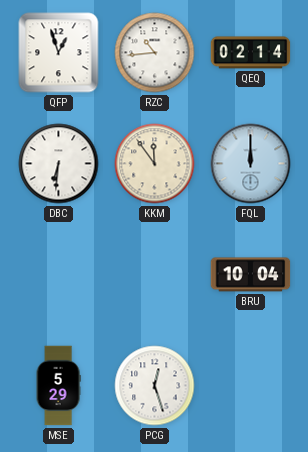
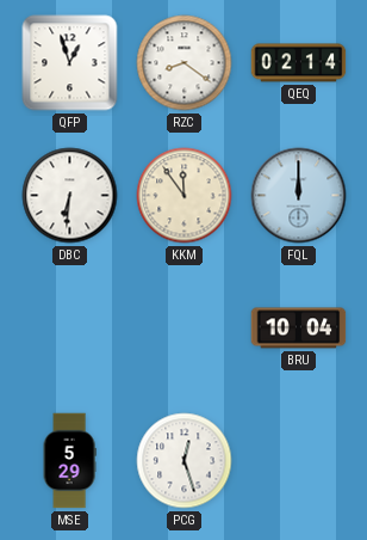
RZC: 10:44 -> 8:21 (185, 63)
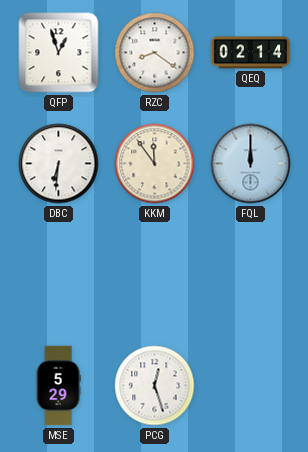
BRU: 10:04 -> none (299, 329)
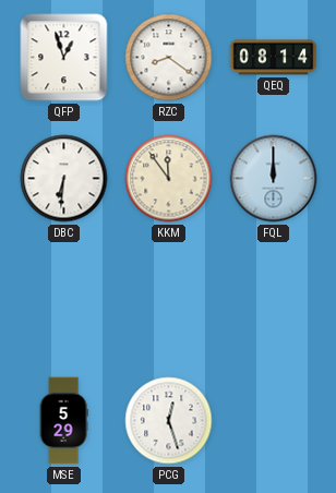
QEQ: 02:14 -> 08:14 (274, 58)
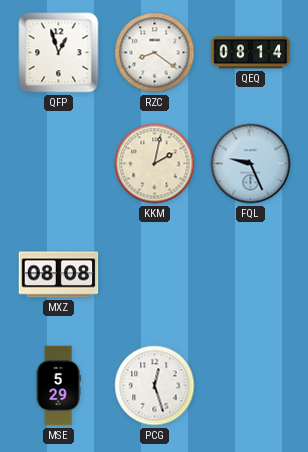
DBC: 6:31 -> none (64, 179)
KKM: 11:54 -> 2:02 (155, 164)
FQL: 12:00 -> 9:26 (251, 164)
MXZ: none -> 08:08 (59, 275)
